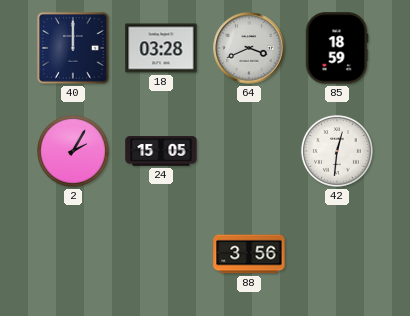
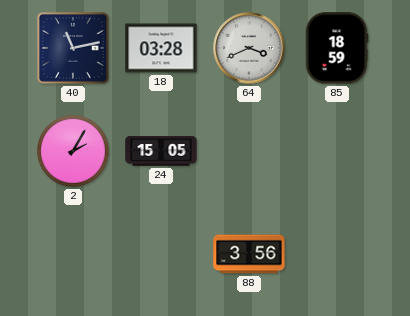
40: 12:00 -> 11:13 (73, 48)
42: 12:31 -> none (337, 151)
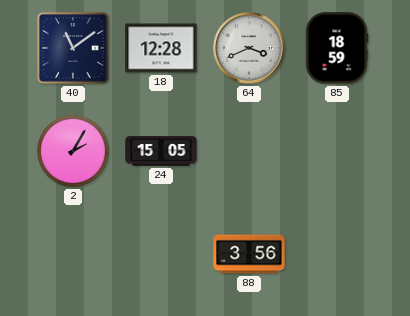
40: 11:13 -> 11:09 (73, 48)
18: 03:28 -> 12:28 (161, 48)
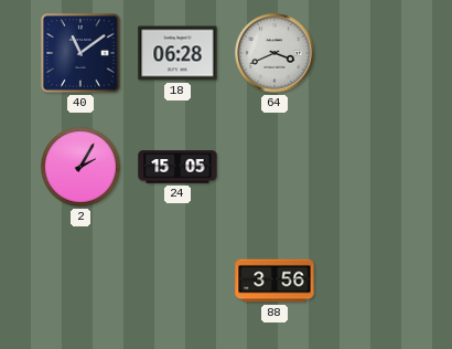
18: 12:28 -> 06:28 (177, 53)
85: 18:59 -> none (337, 48)
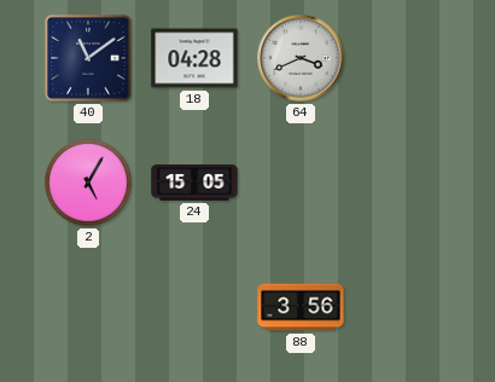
18: 06:28 -> 04:28 (194, 58)
2: 2:05 -> 5:05 (88, 183)
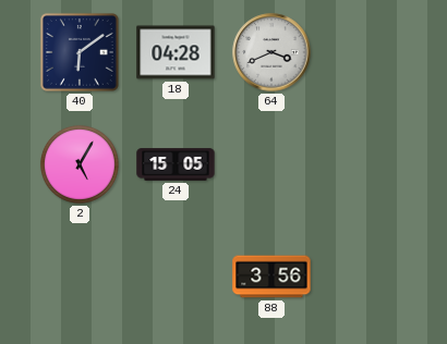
40: 11:09 -> 6:09 (80, 52)
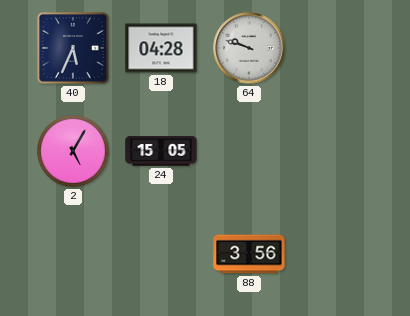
40: 6:09 -> 5:34 (73, 48)
64: 3:41 -> 9:48 (249, 48)
